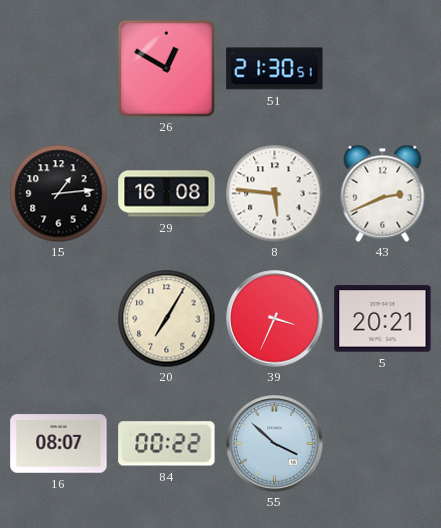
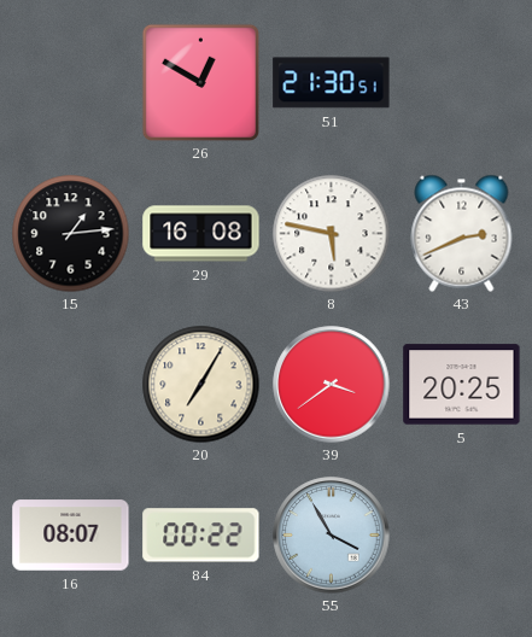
8: 5:46 -> 5:47 (331, 233)
39: 3:34 -> 3:39 (332, 385)
5: 20:21 -> 20:25 (462, 385)
55: 3:52 -> 3:55 (332, 536)
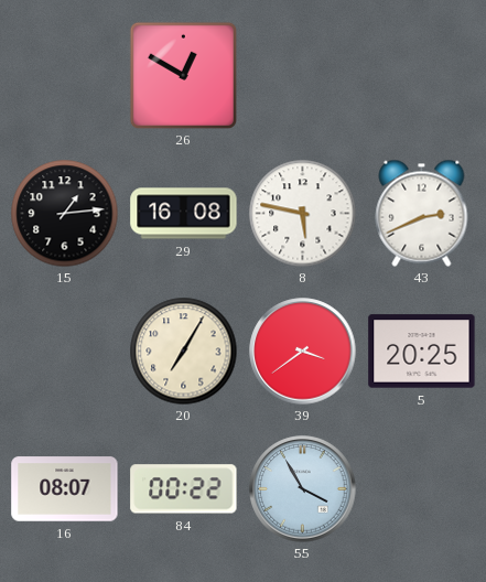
51: 21:30 -> none (332, 83)
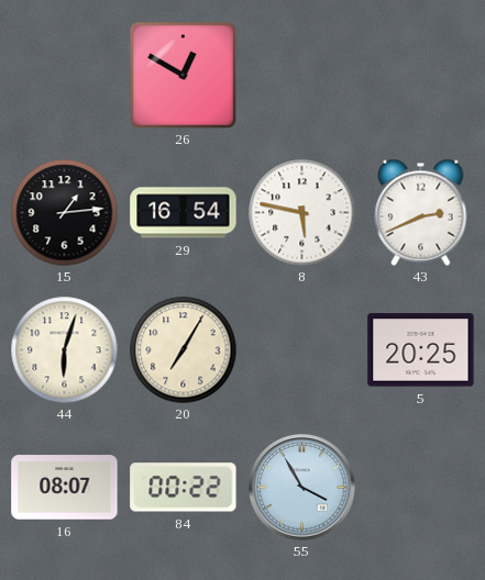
29: 16:08 -> 16:54 (184, 213)
44: none -> 6:03 (64, 349)
39: 3:39 -> none (303, 352)
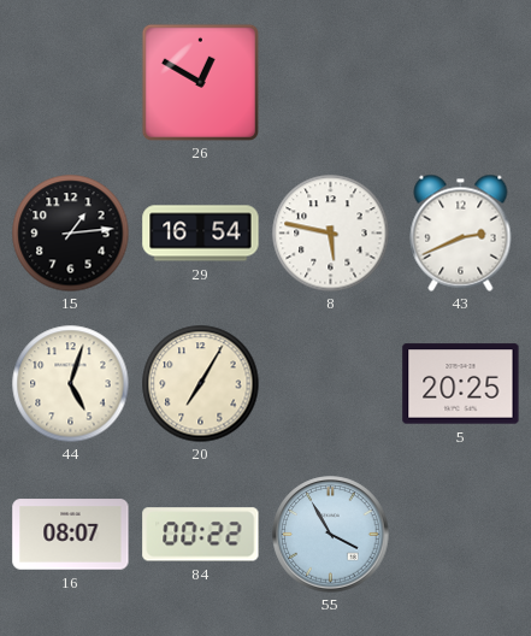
44: 6:03 -> 5:03 (70, 383)
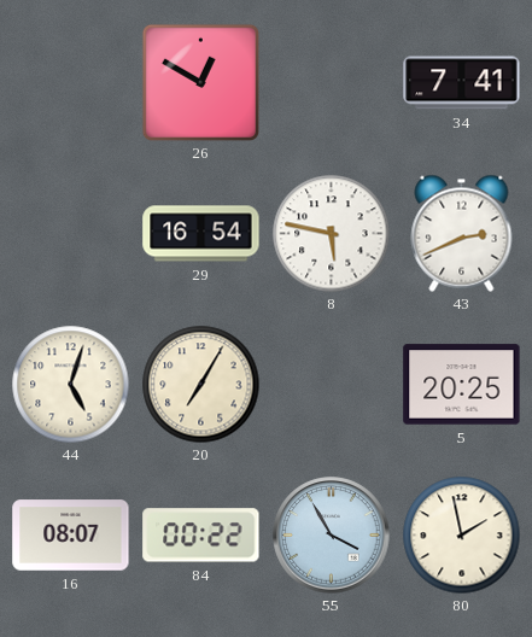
34: none -> 7:41 (462, 83)
15: 1:14 -> none (70, 232)
80: none -> 1:58 (461, 534)
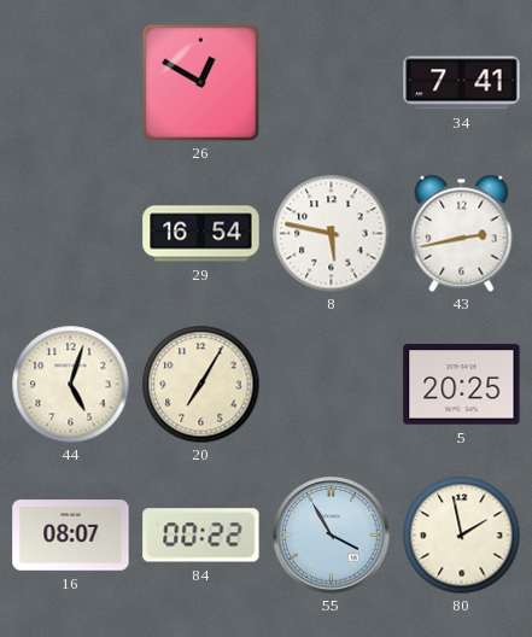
43: 2:41 -> 2:43 (462, 233)
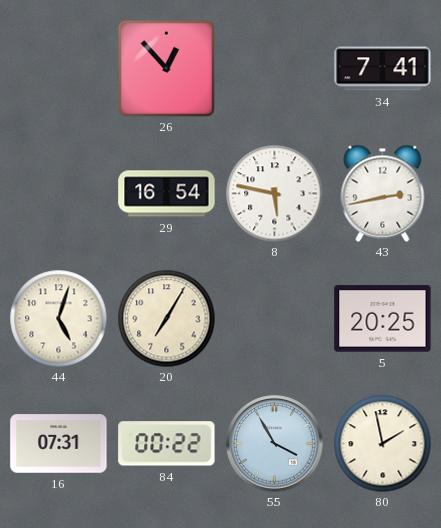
26: 12:50 -> 12:53 (166, 68)
16: 08:07 -> 07:31 (59, 444)
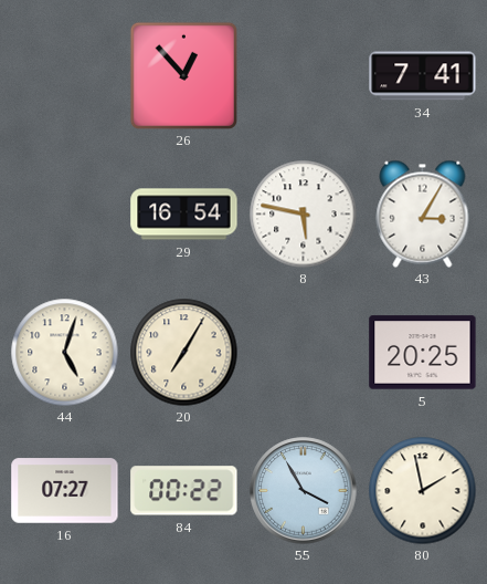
43: 2:43 -> 3:05 (423, 213)
16: 07:31 -> 07:27 (65, 491)
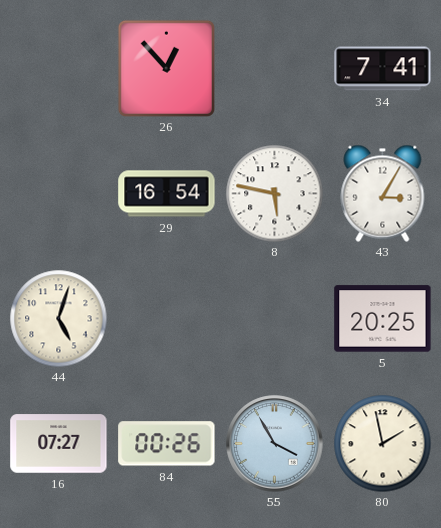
20: 7:05 -> none (183, 352)
84: 00:22 -> 00:26 (167, 444)
